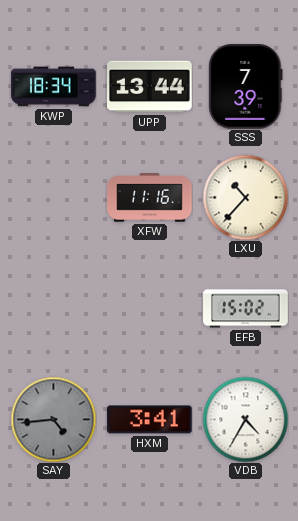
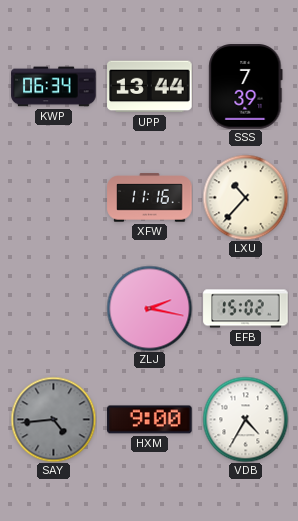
KWP: 18:34 -> 06:34 (54, 87)
ZLJ: none -> 2:17 (149, 308)
HXM: 3:41 -> 9:00 (150, 420)
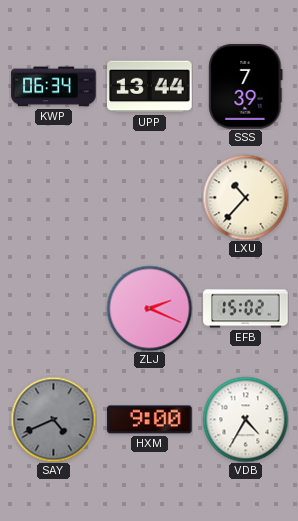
XFW: 11:16 -> none (150, 198)
ZLJ: 2:17 -> 2:19 (149, 308)
SAY: 4:44 -> 4:41 (53, 419)
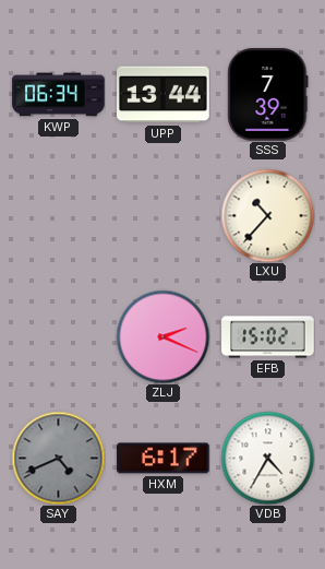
HXM: 9:00 -> 6:17 (164, 459)
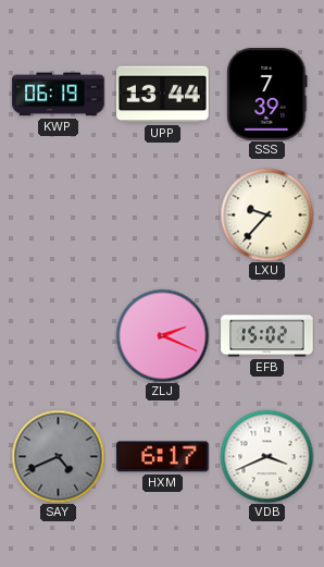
KWP: 06:34 -> 06:19 (59, 95)
LXU: 10:37 -> 9:37 (266, 214)
VDB: 4:35 -> 3:41 (266, 456)
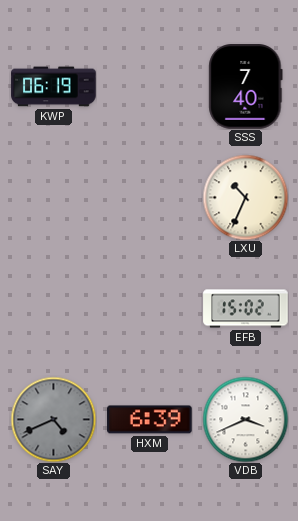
UPP: 13:44 -> none (163, 95)
SSS: 7:39 -> 7:40 (246, 87)
LXU: 9:37 -> 10:34 (245, 197)
ZLJ: 2:19 -> none (162, 335)
HXM: 6:17 -> 6:39 (150, 420)
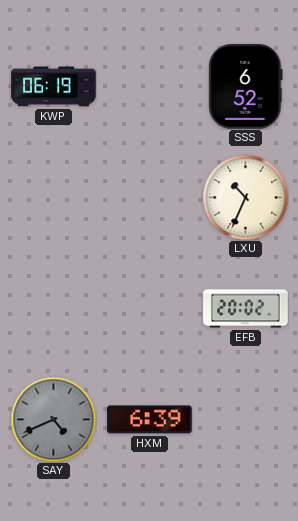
SSS: 7:40 -> 6:52 (246, 87)
EFB: 15:02 -> 20:02 (246, 309)
VDB: 3:41 -> none (245, 419)
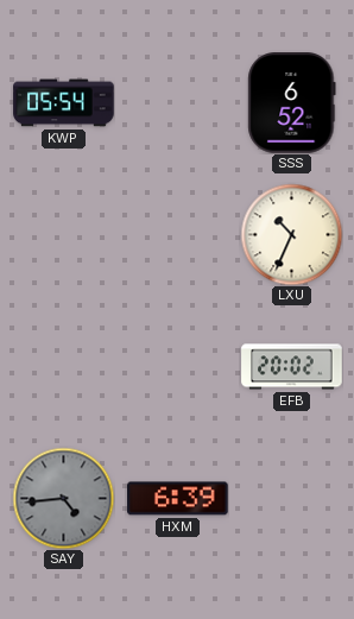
KWP: 06:19 -> 05:54 (64, 103)
SAY: 4:41 -> 4:44 (63, 498)
